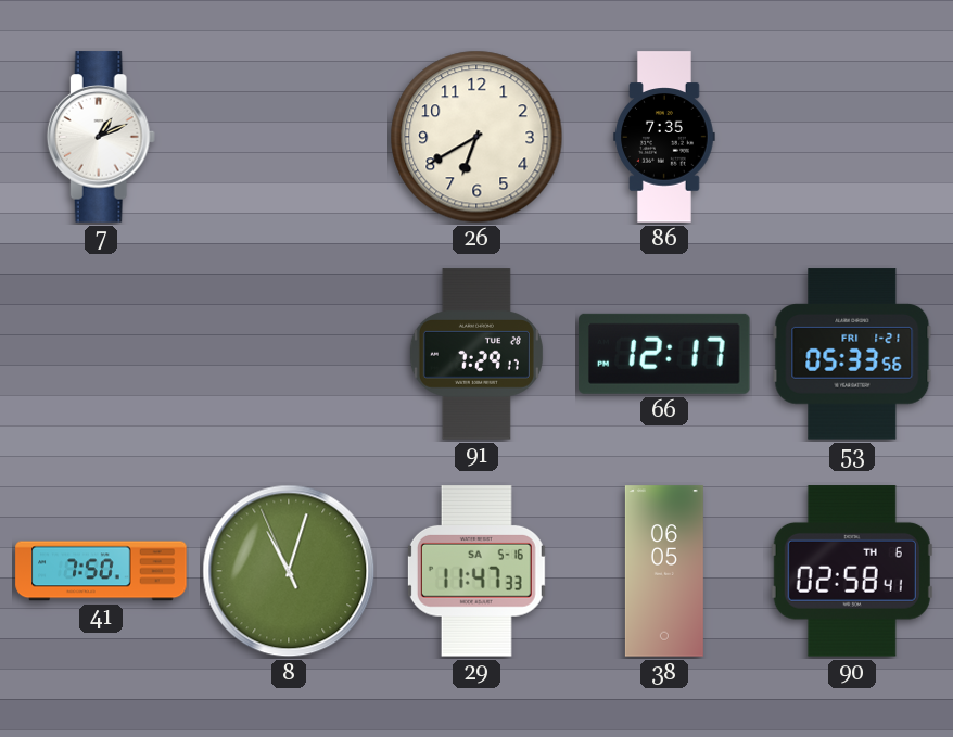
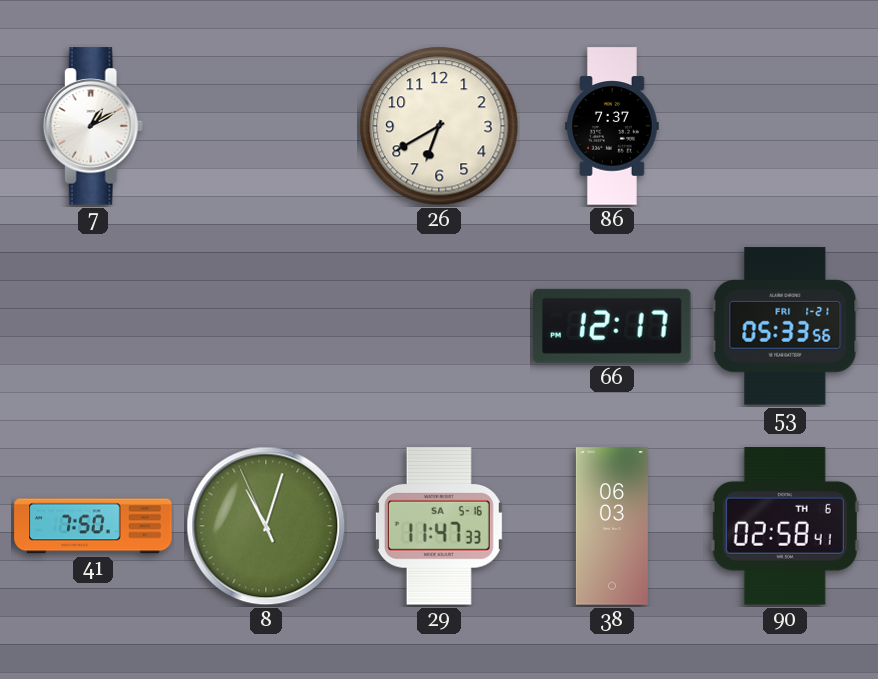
7: 1:11 -> 1:10 (93, 126)
86: 7:35 -> 7:37 (612, 126)
91: 7:29 -> none (476, 354)
38: 06:05 -> 06:03 (612, 526)
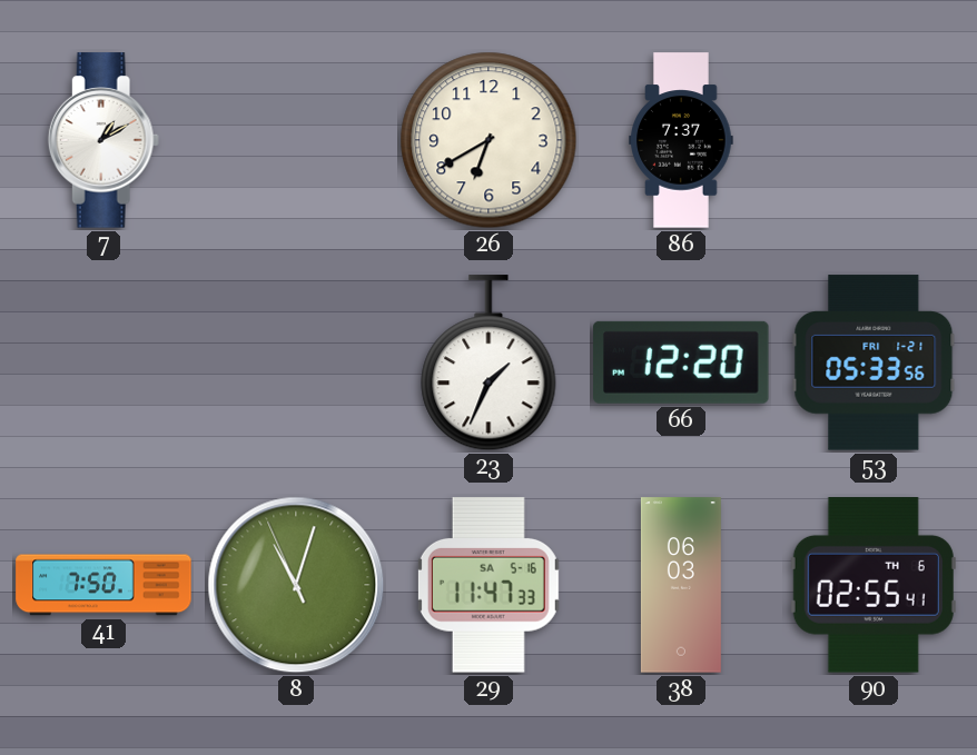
23: none -> 1:34 (488, 364)
66: 12:17 -> 12:20 (682, 362)
90: 02:58 -> 02:55 (874, 585)
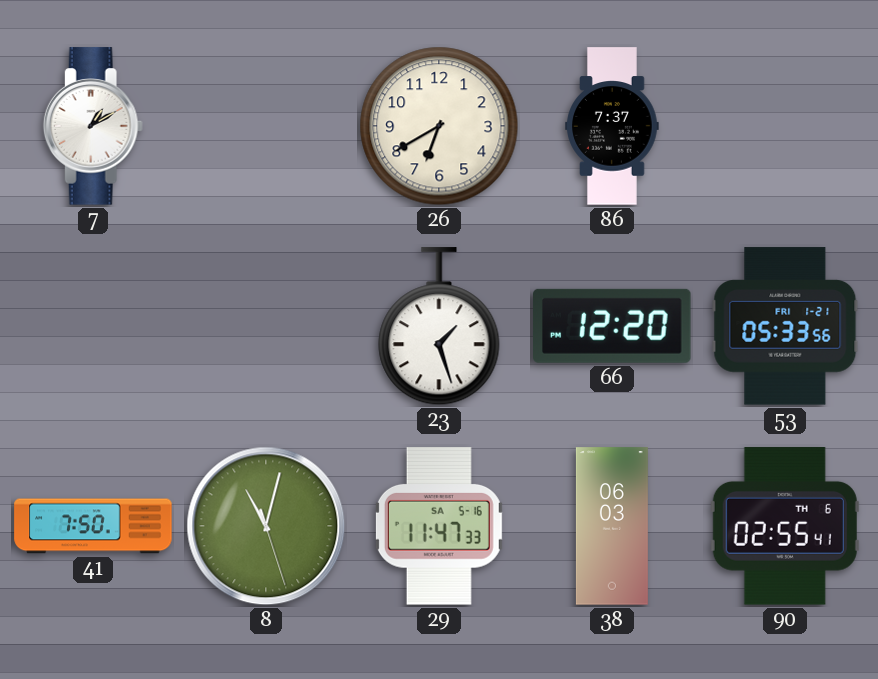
23: 1:34 -> 1:27 (439, 327)
8: 11:02:56 -> 11:02:27 (266, 526)
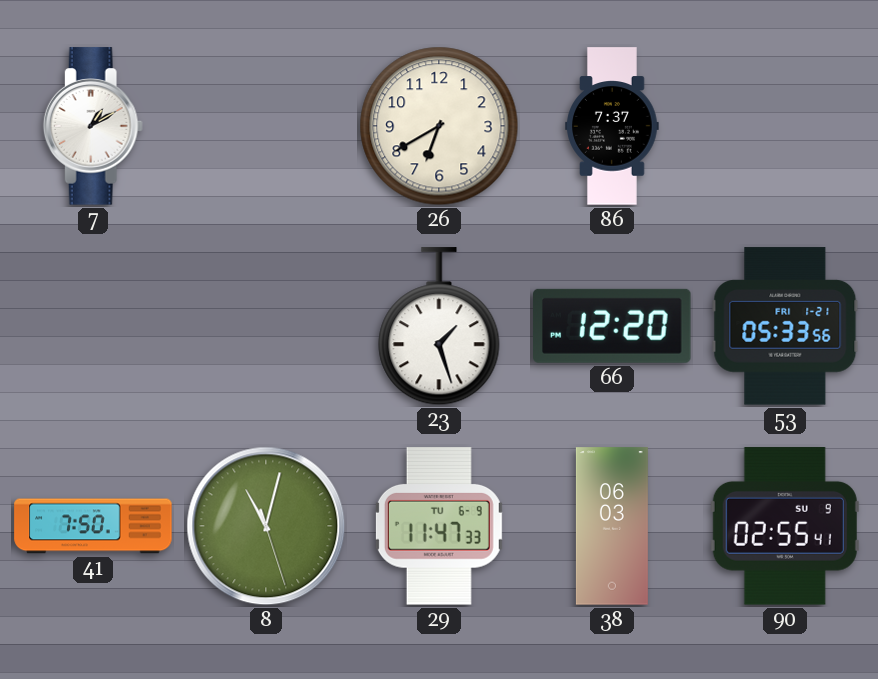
29 date: SA 5-16 -> TU 6-9 (439, 526)
90 date: TH 6 -> SU 9 (785, 526)
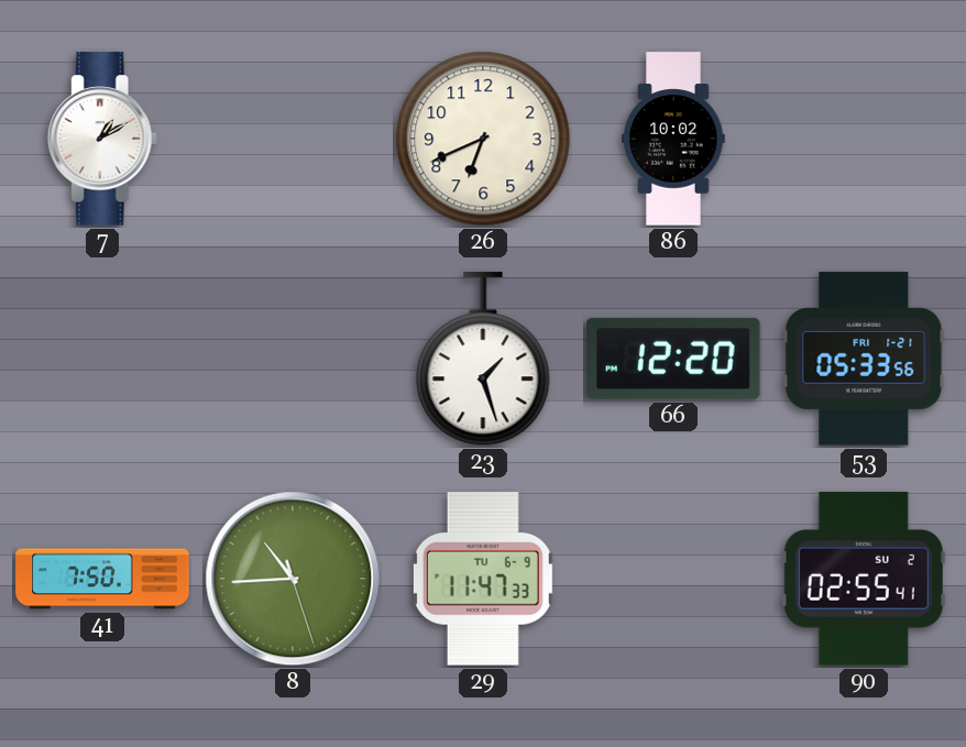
26: 6:40 -> 6:41 (483, 139)
86: 7:37 -> 10:02 (673, 139)
8: 11:02 -> 10:44 (293, 579)
38: 06:03 -> none (612, 526)
90 date: SU 9 -> SU 2 (864, 579)
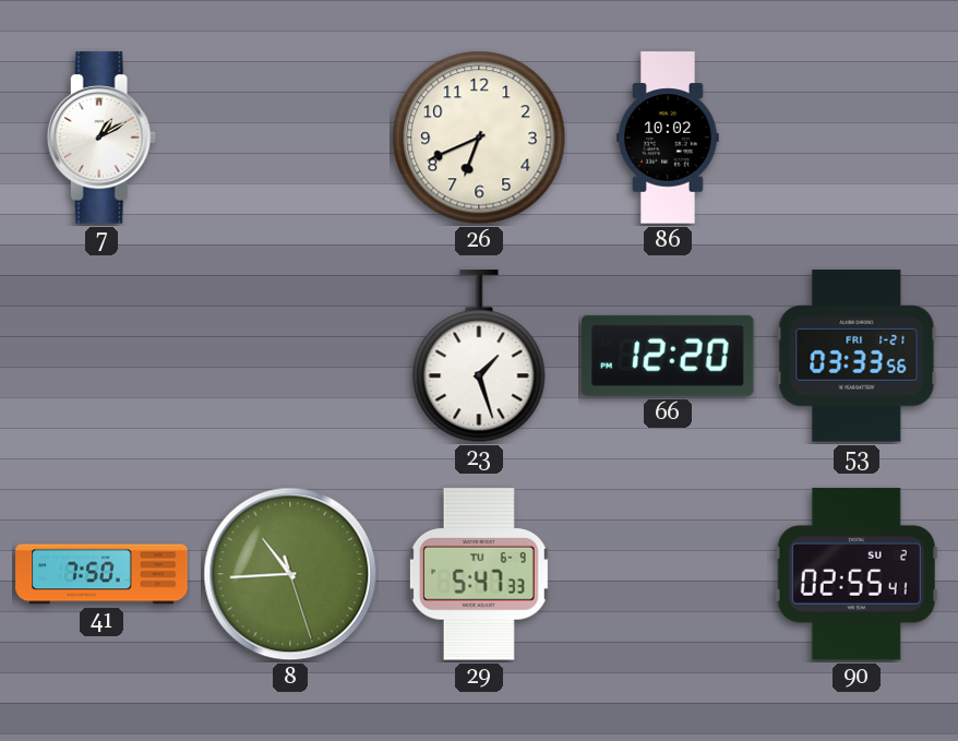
53: 05:33 -> 03:33 (857, 356)
29: 11:47 -> 5:47 (479, 574)
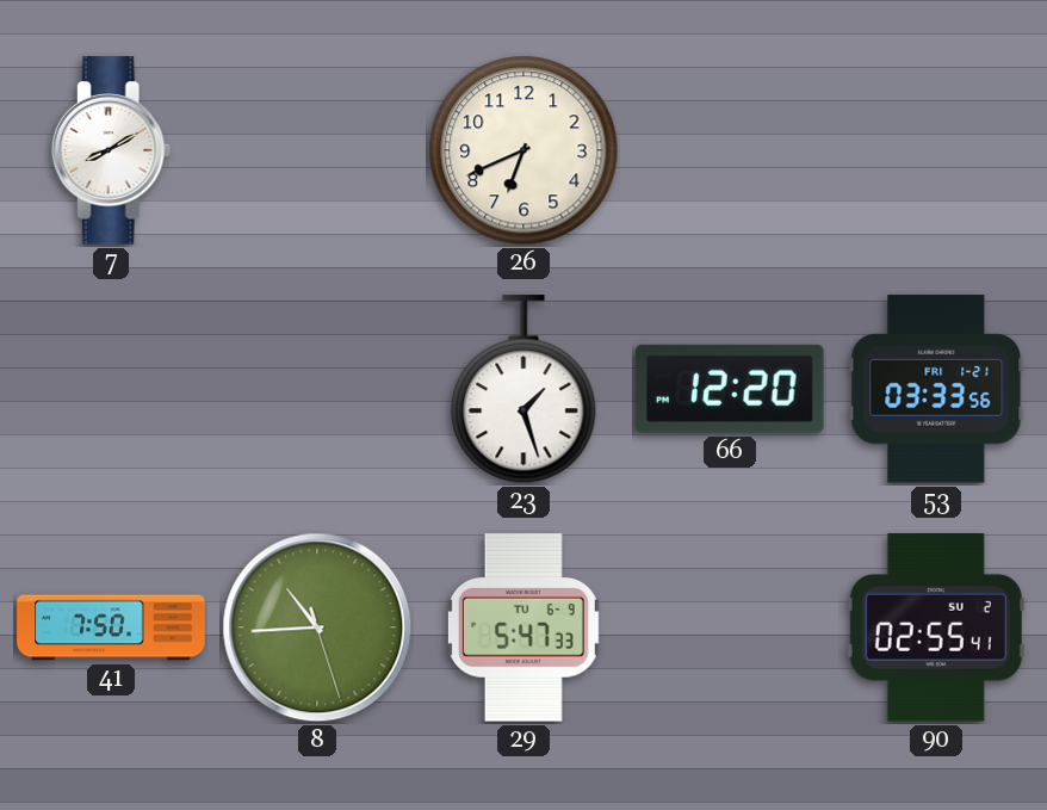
7: 1:10 -> 8:10 (111, 150)
86: 10:02 -> none (668, 138)
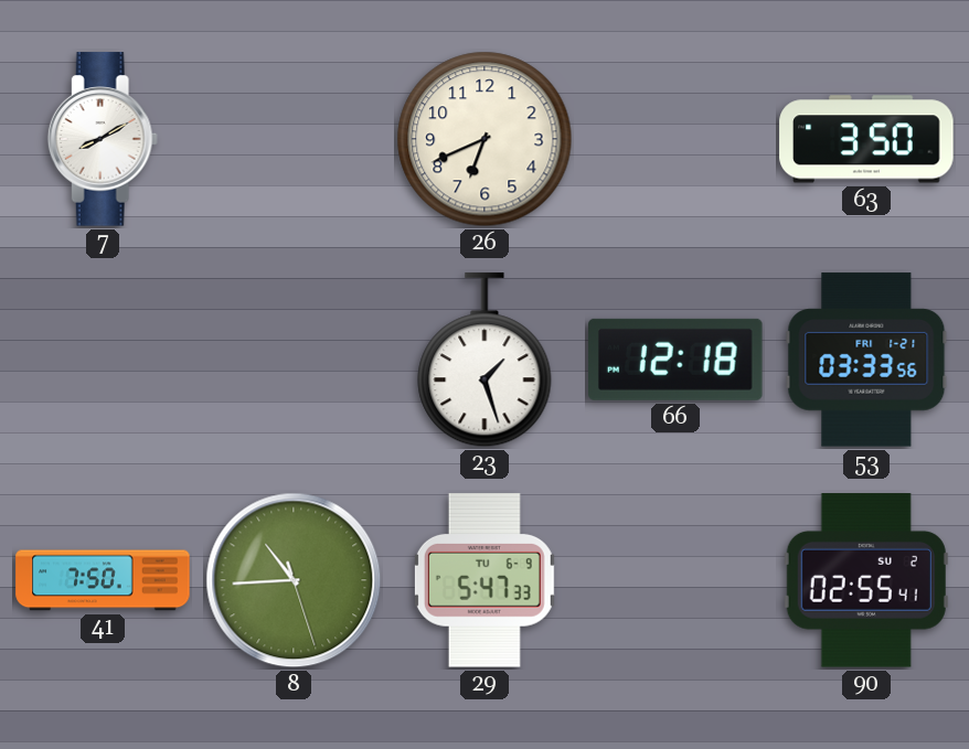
63: none -> 3:50 (866, 139)
66: 12:20 -> 12:18 (677, 360)
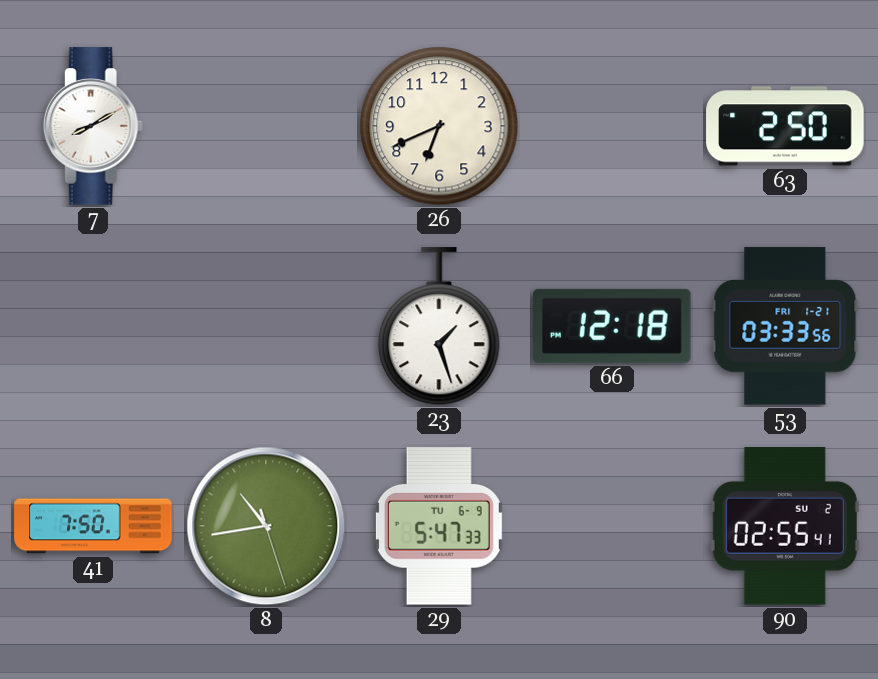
63: 3:50 -> 2:50 (785, 126)
8: 10:44 -> 10:43 (266, 526)
